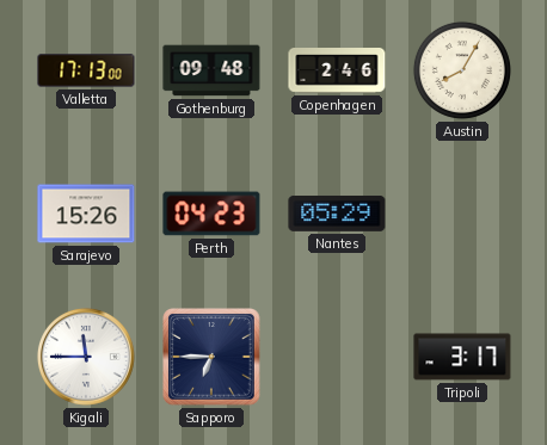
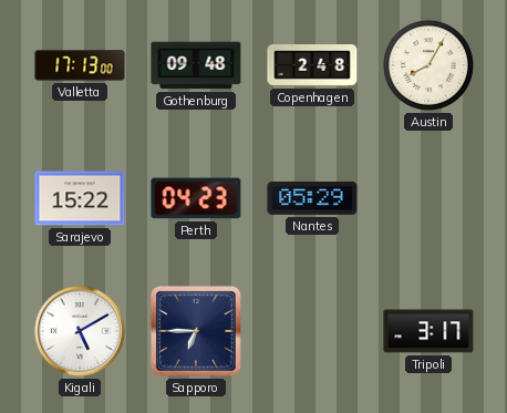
Copenhagen: 2:46 -> 2:48 (312, 66)
Sarajevo: 15:26 -> 15:22 (80, 198)
Kigali: 11:45 -> 5:10 (80, 331)
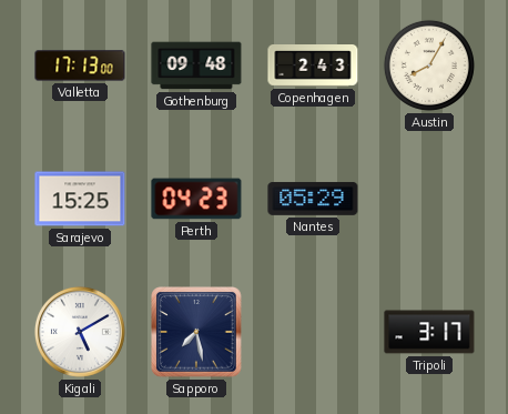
Copenhagen: 2:48 -> 2:43 (313, 67)
Sarajevo: 15:22 -> 15:25 (80, 199)
Sapporo: 6:45 -> 7:28 (197, 333)
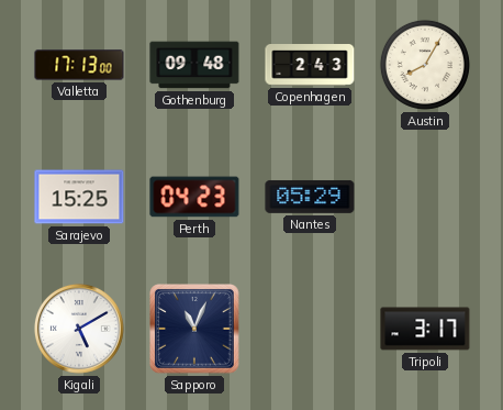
Sapporo: 7:28 -> 11:04 (195, 330)
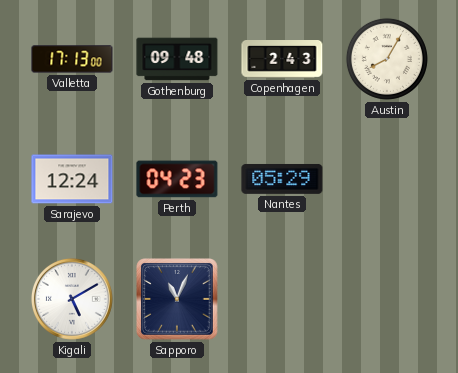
Sarajevo: 15:25 -> 12:24 (72, 179)
Tripoli: 3:17 -> none (425, 329)
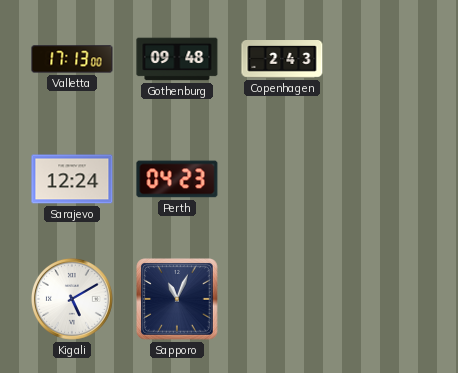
Austin: 8:05 -> none (387, 59)
Nantes: 05:29 -> none (282, 179)
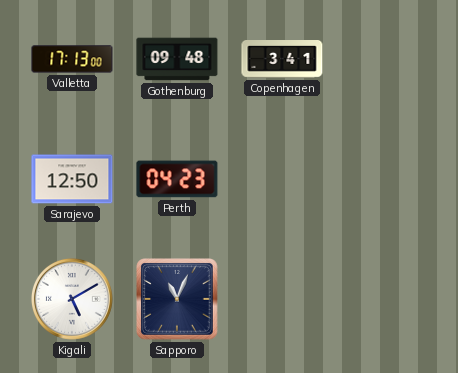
Copenhagen: 2:43 -> 3:41 (282, 60)
Sarajevo: 12:24 -> 12:50 (72, 179)
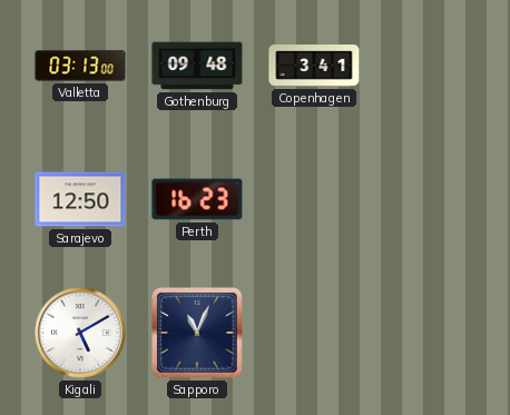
Valletta: 17:13 -> 03:13 (80, 66)
Perth: 04:23 -> 16:23 (197, 199)
